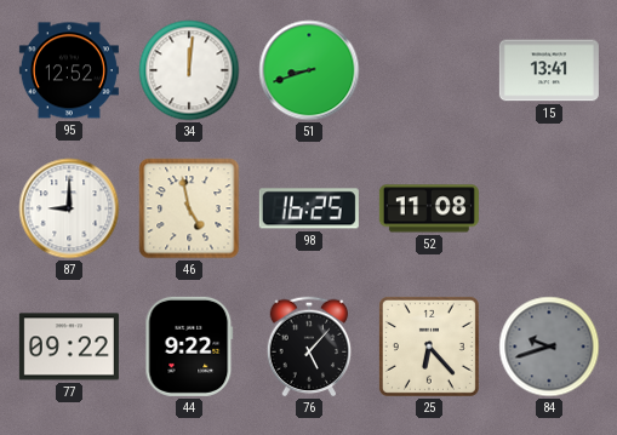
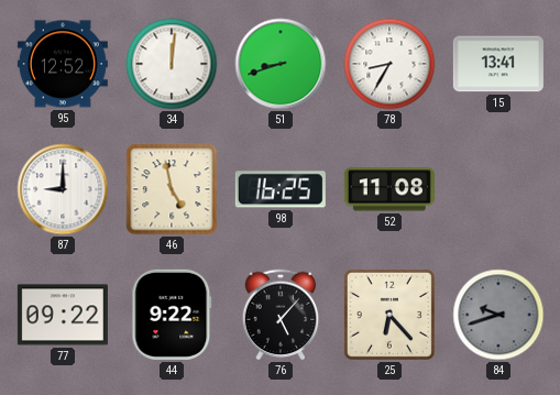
78: none -> 8:35 (389, 64)
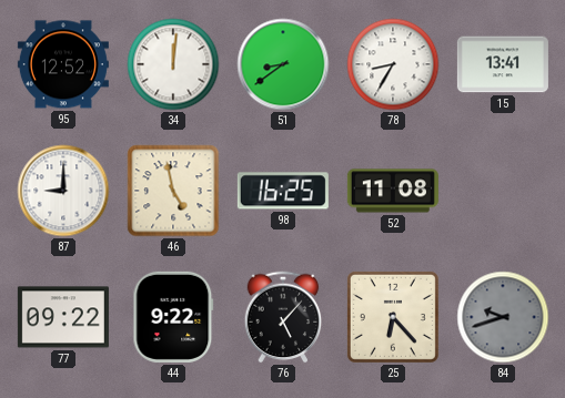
51: 8:42 -> 8:39 (283, 64)
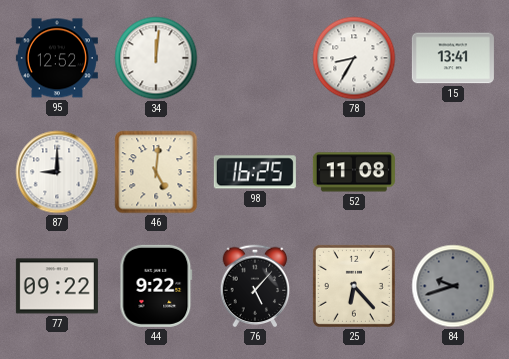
51: 8:39 -> none (283, 64)
46: 4:58 -> 5:01 (156, 172)
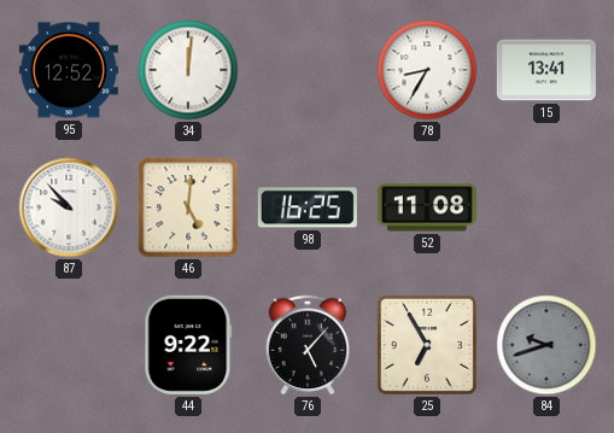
87: 9:00 -> 9:53 (69, 207)
77: 09:22 -> none (57, 286)
25: 6:23 -> 6:55 (427, 345)
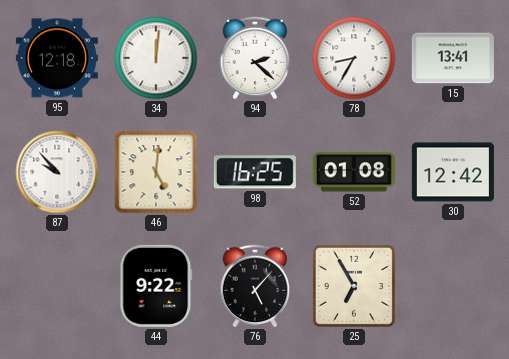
95: 12:52 -> 12:18 (57, 58)
94: none -> 2:22 (255, 58)
52: 11:08 -> 01:08 (354, 172)
30: none -> 12:42 (453, 172)
84: 9:42 -> none (546, 345)
